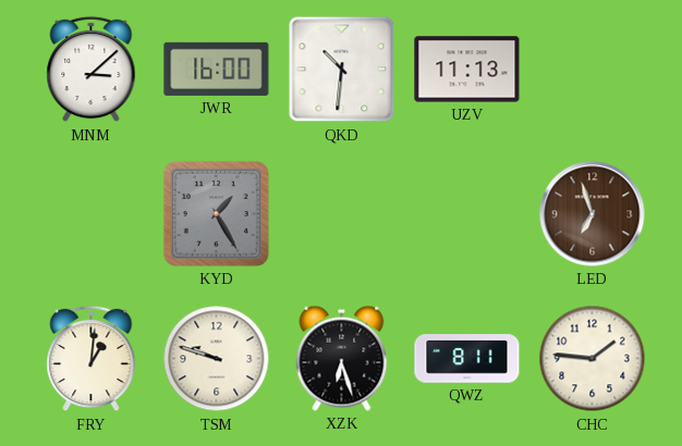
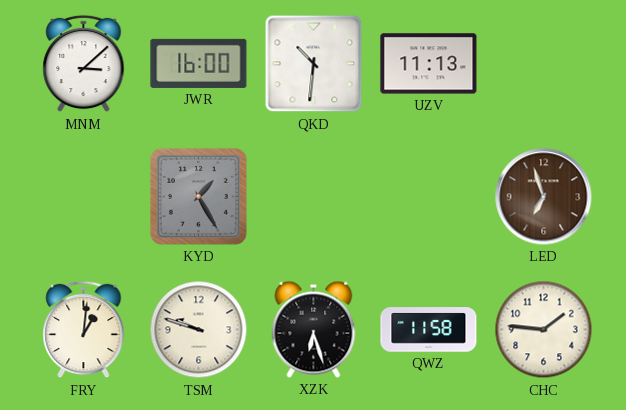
QWZ: 8:11 -> 11:58 (429, 330)
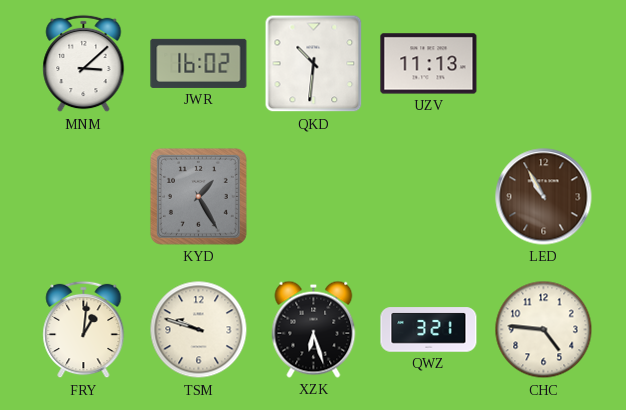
JWR: 16:00 -> 16:02 (199, 63)
LED: 6:57 -> 10:55 (544, 197)
QWZ: 11:58 -> 3:21 (429, 330)
CHC: 1:46 -> 4:46 (544, 330)
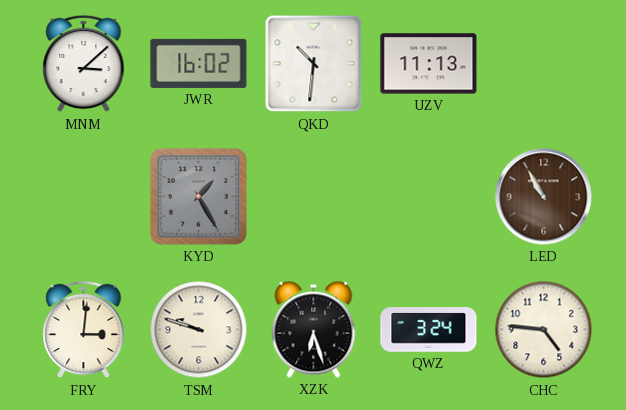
FRY: 1:01 -> 3:01 (84, 330)
QWZ: 3:21 -> 3:24 (429, 330)
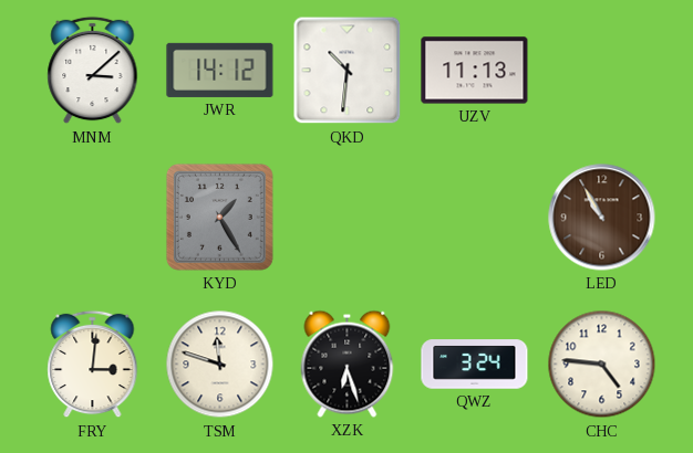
JWR: 16:02 -> 14:12 (220, 70)
TSM: 9:48 -> 11:48 (220, 365)
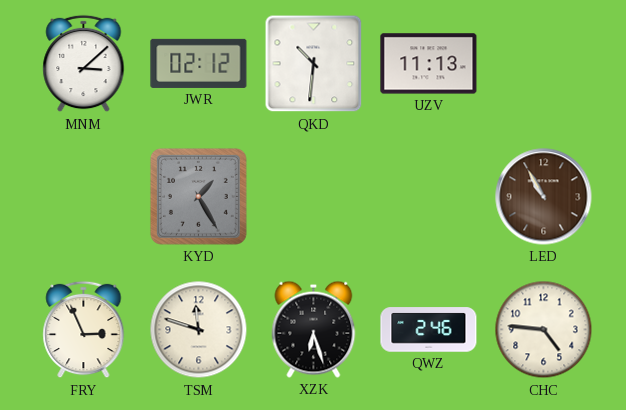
JWR: 14:12 -> 02:12 (199, 63)
FRY: 3:01 -> 2:56 (84, 330)
QWZ: 3:24 -> 2:46 (429, 330)
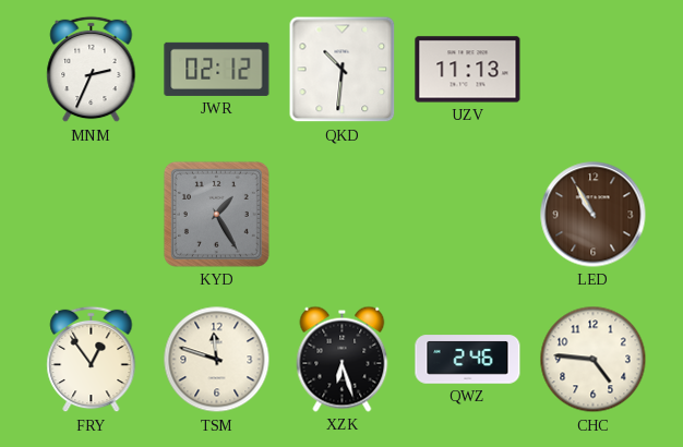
MNM: 3:08 -> 2:34 (92, 70)
FRY: 2:56 -> 12:54 (92, 360)
